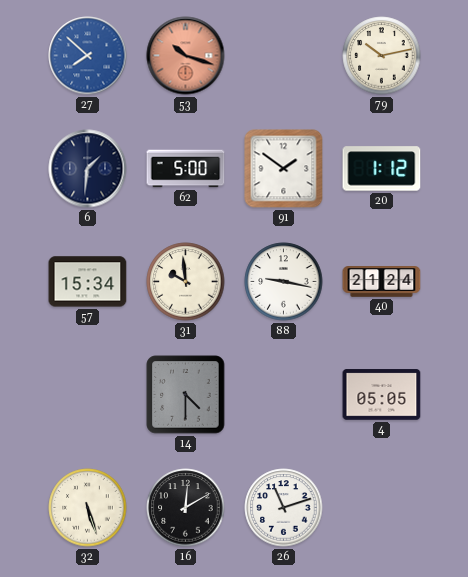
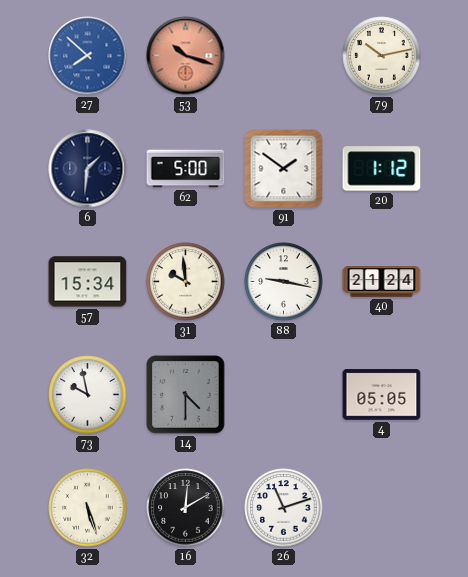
73: none -> 9:58 (88, 395)
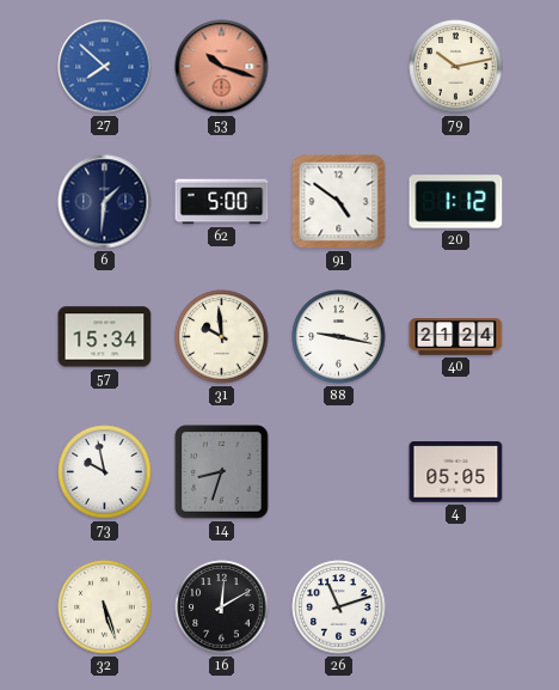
91: 1:51 -> 4:51 (339, 202)
14: 4:30 -> 8:33 (222, 472)
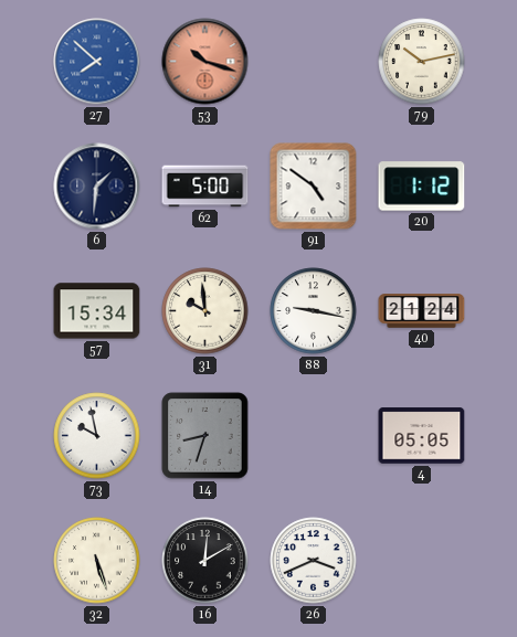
26: 11:12 -> 3:41 (314, 561)
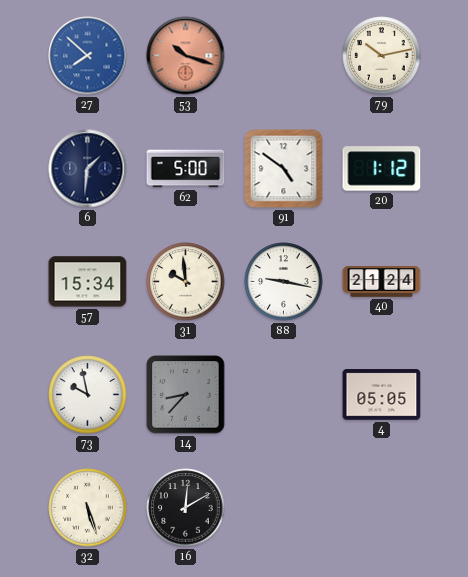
14: 8:33 -> 8:37 (186, 395)
26: 3:41 -> none (314, 561)
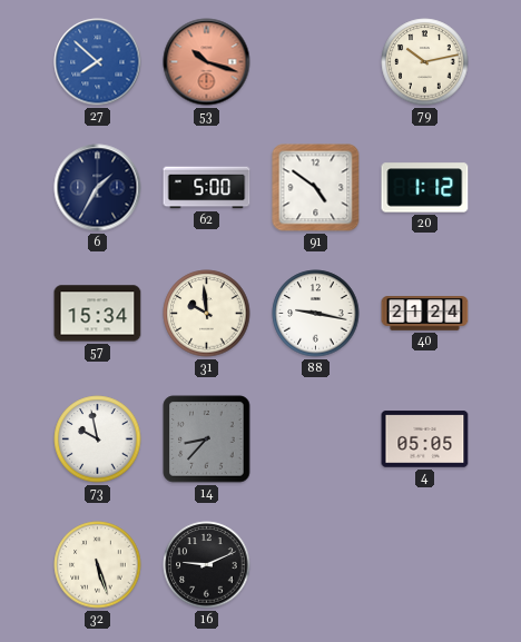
6: 1:31 -> 1:35 (98, 188)
16: 12:10 -> 9:11 (207, 565)
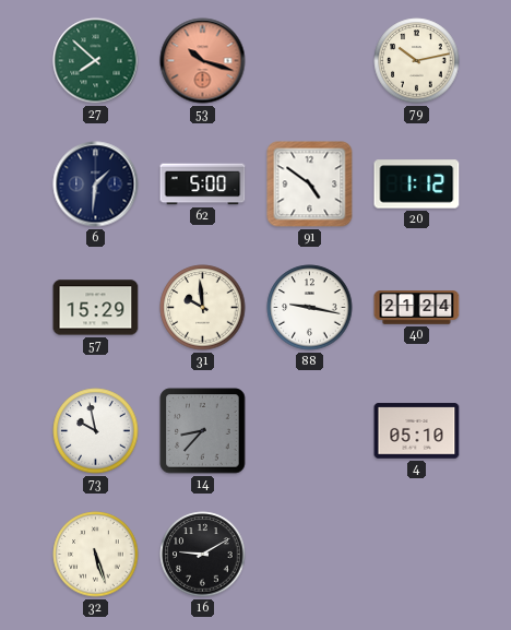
27 dial: blue -> green (96, 61)
6: 1:35 -> 1:31 (96, 185)
57: 15:34 -> 15:29 (96, 308)
4: 05:05 -> 05:10 (417, 431)
16: 9:11 -> 9:10 (203, 555)
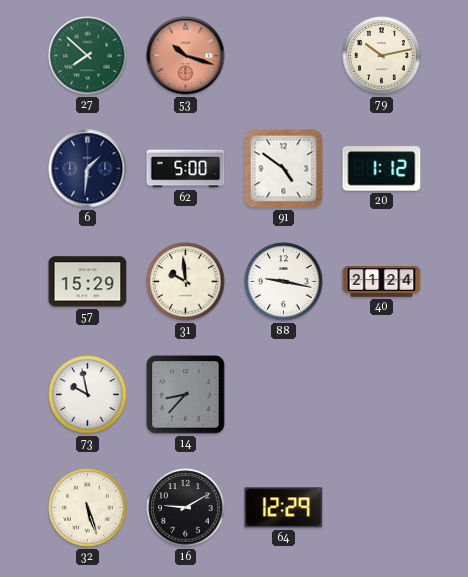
4: 05:10 -> none (417, 431)
64: none -> 12:29 (284, 508)
